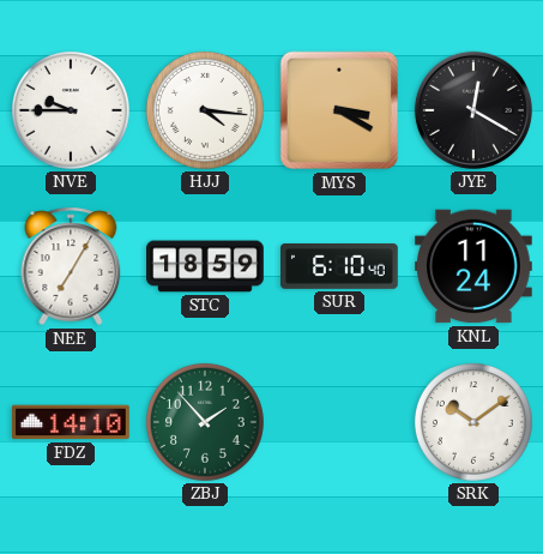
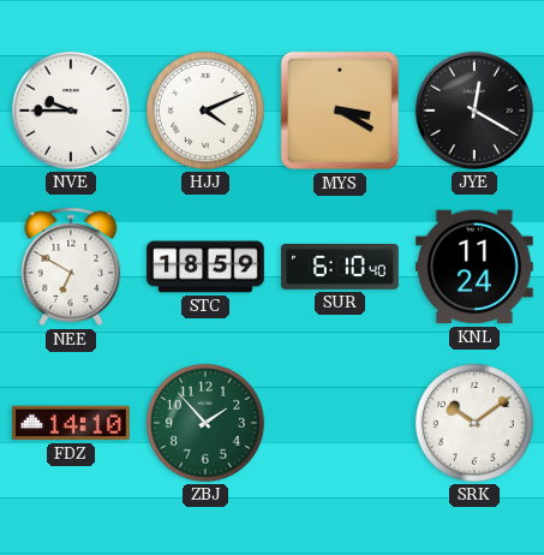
HJJ: 4:16 -> 4:11 (205, 111)
NEE: 7:05 -> 6:50 (71, 267)
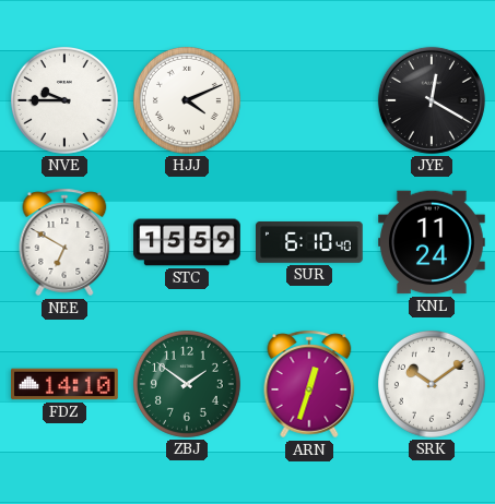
MYS: 3:20 -> none (340, 111)
STC: 18:59 -> 15:59 (187, 242)
ZBJ: 1:53 -> 1:51 (187, 384)
ARN: none -> 12:33 (309, 384)
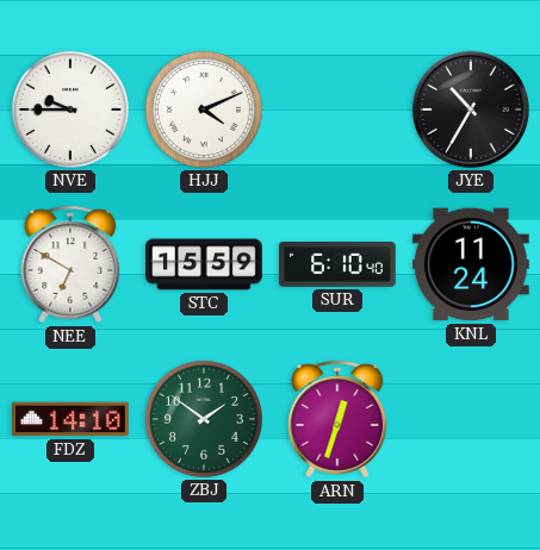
JYE: 12:20 -> 10:35 (471, 110)
SRK: 10:09 -> none (432, 384)
